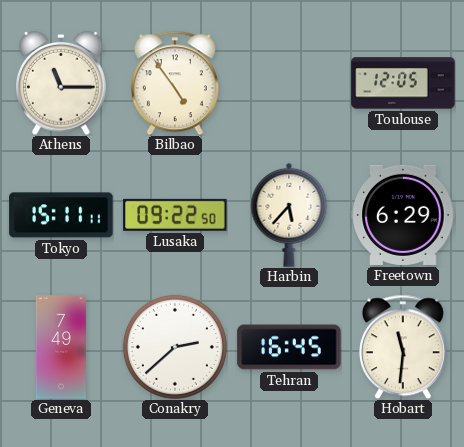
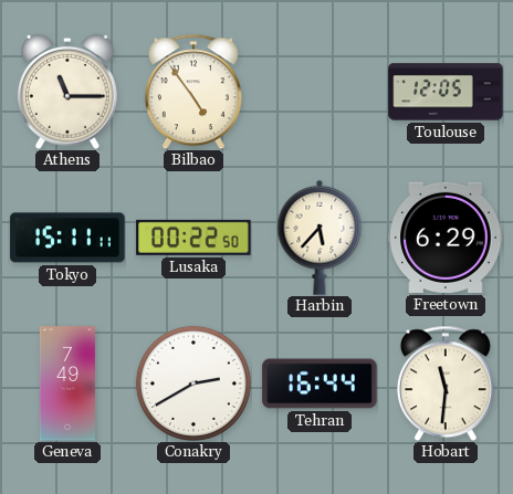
Lusaka: 09:22 -> 00:22 (193, 238)
Conakry: 2:38 -> 2:40 (193, 383)
Tehran: 16:45 -> 16:44 (320, 383)
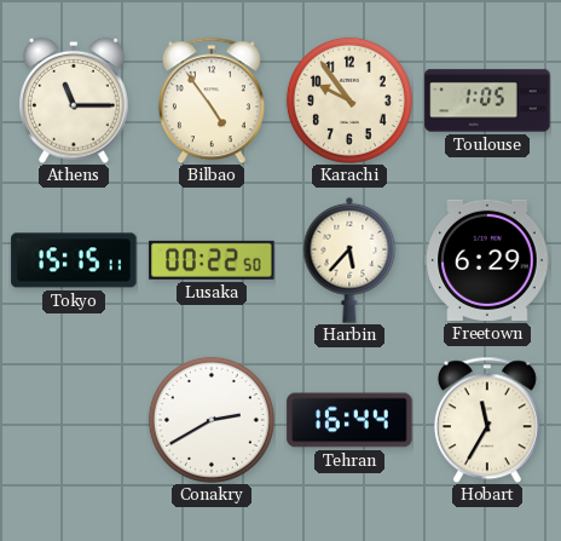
Karachi: none -> 9:54 (349, 100)
Toulouse: 12:05 -> 1:05 (487, 100)
Tokyo: 15:11 -> 15:15 (74, 260)
Geneva: 7:49 -> none (67, 383)
Hobart: 11:31 -> 11:35 (487, 420)
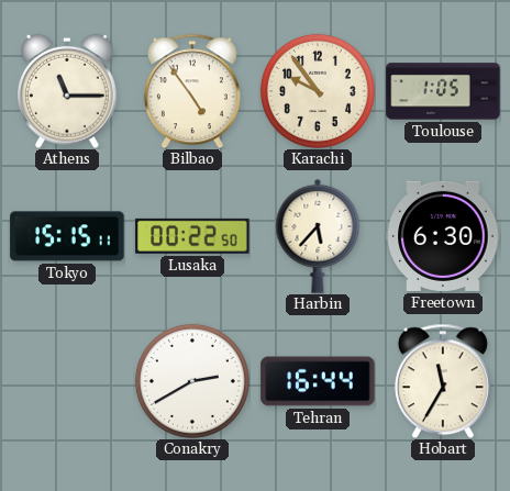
Freetown: 6:29 -> 6:30 (443, 236)
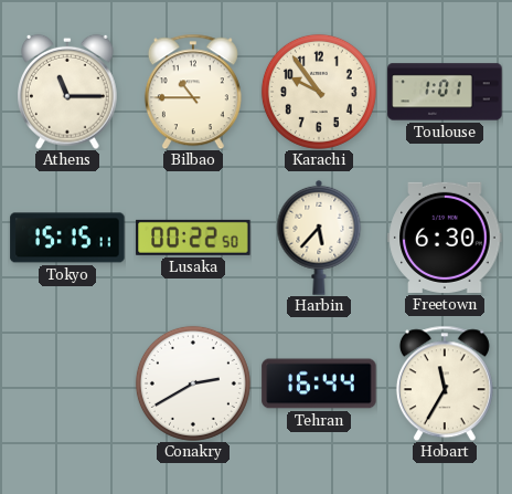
Bilbao: 4:54 -> 10:45 (193, 92)
Toulouse: 1:05 -> 1:01 (445, 92)
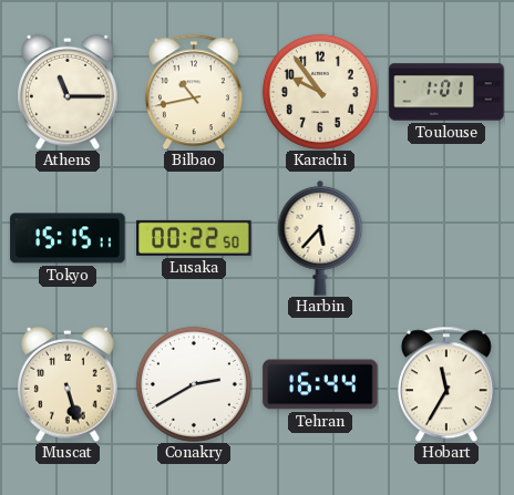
Bilbao: 10:45 -> 10:43 (194, 92)
Freetown: 6:30 -> none (445, 238)
Muscat: none -> 5:27 (69, 384)
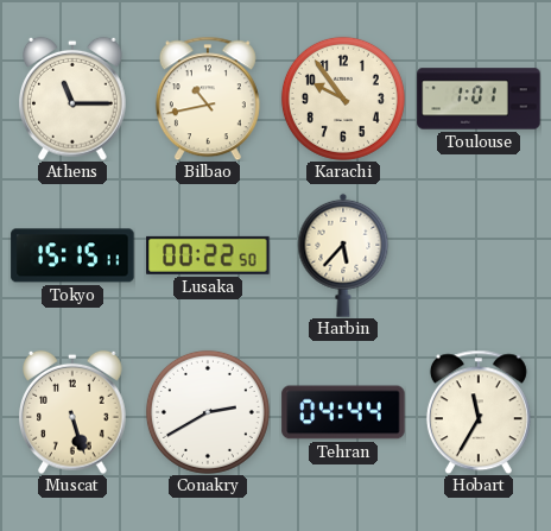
Tehran: 16:44 -> 04:44 (343, 412)
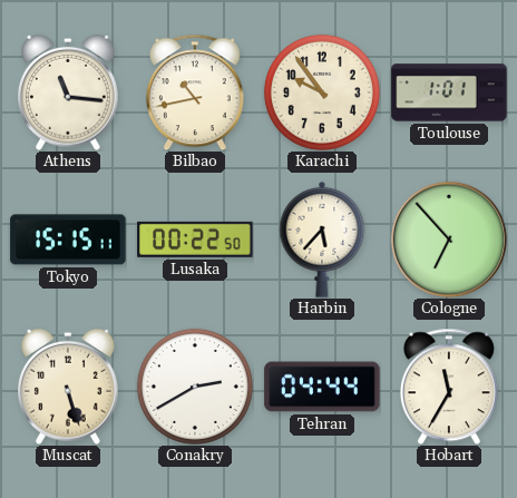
Athens: 11:15 -> 11:16 (69, 92)
Cologne: none -> 6:53 (449, 240)
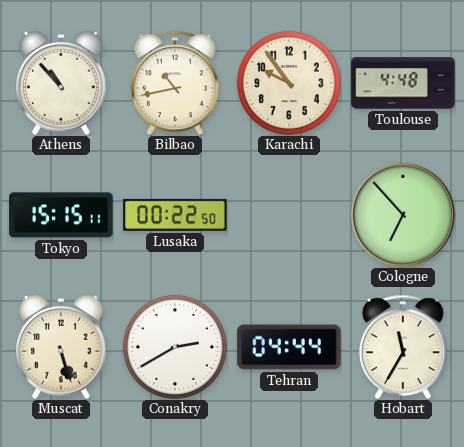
Athens: 11:16 -> 10:53 (62, 83)
Toulouse: 1:01 -> 4:48 (403, 83)
Harbin: 5:37 -> none (322, 240)
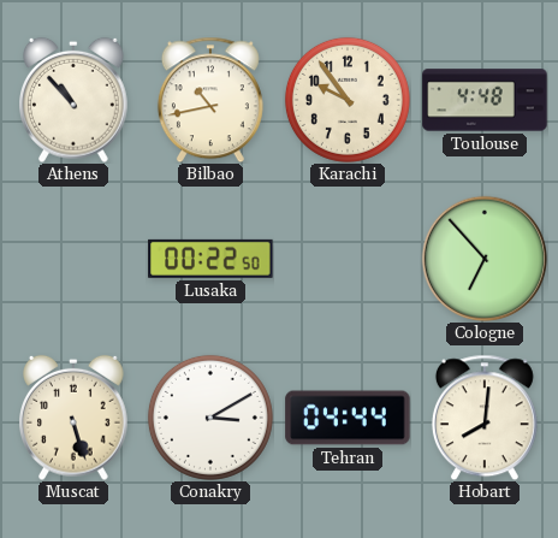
Tokyo: 15:15 -> none (61, 215)
Conakry: 2:40 -> 3:10 (210, 418)
Hobart: 11:35 -> 8:01 (485, 418)
